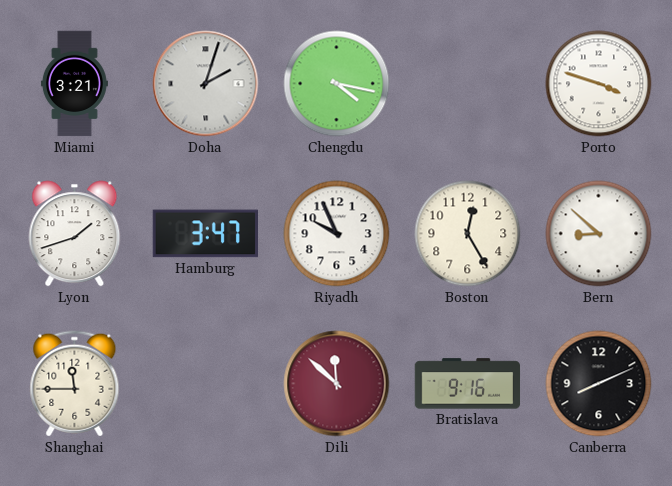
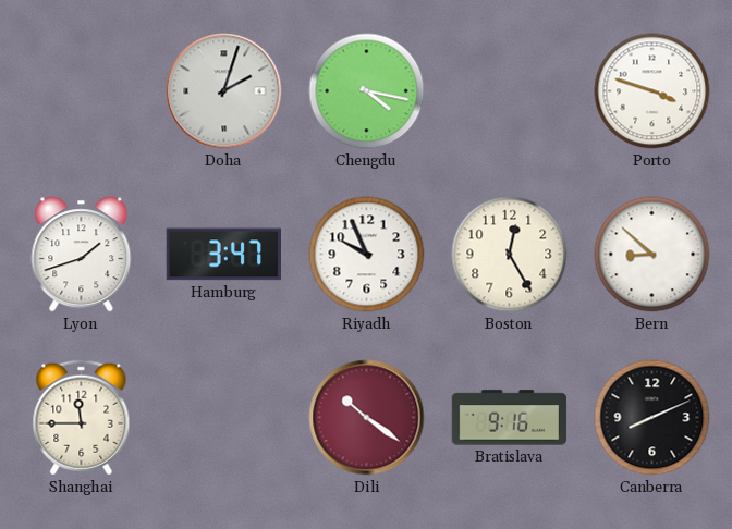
Miami: 3:21 -> none (74, 84)
Dili: 11:52 -> 10:21 (367, 418)
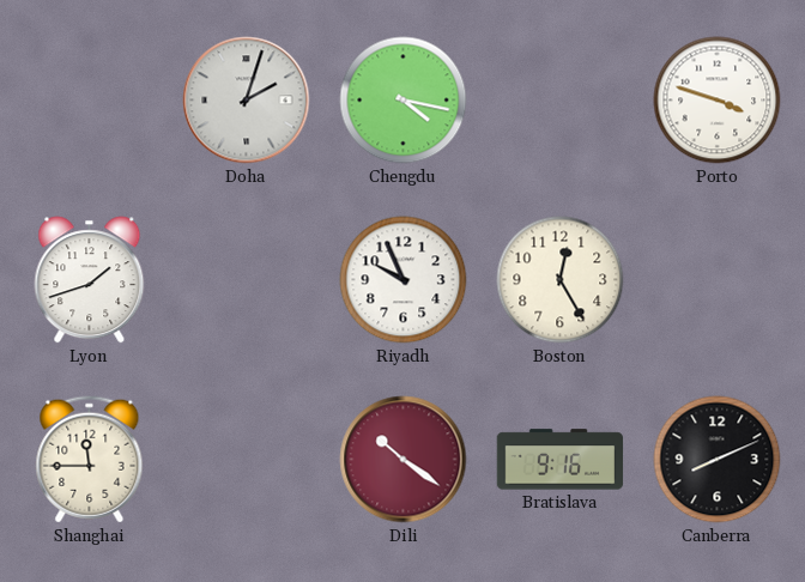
Hamburg: 3:47 -> none (223, 255)
Bern: 8:52 -> none (652, 255)
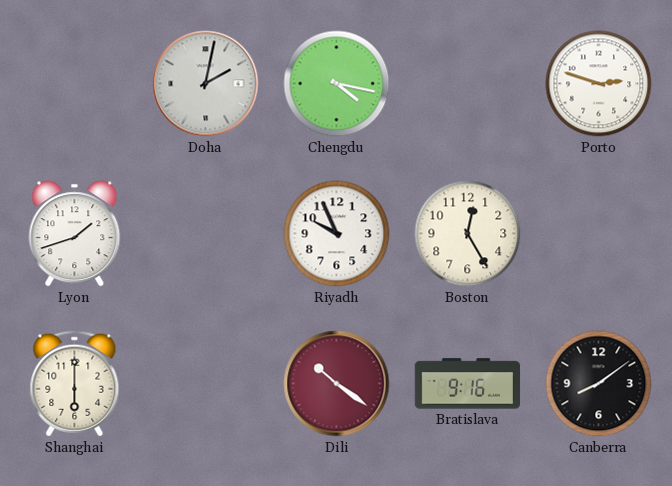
Doha: 2:03 -> 2:02 (206, 84)
Porto: 3:48 -> 2:48 (599, 84)
Shanghai: 11:45 -> 6:00 (75, 384)
Canberra: 8:11 -> 8:09 (599, 384)
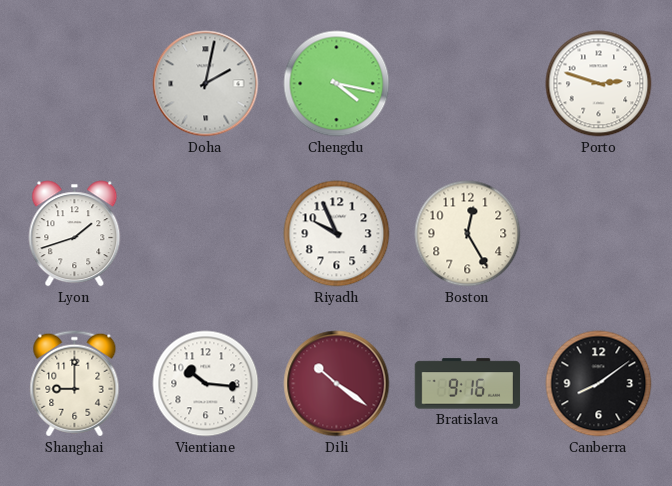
Shanghai: 6:00 -> 9:00 (75, 384)
Vientiane: none -> 10:16 (206, 384)
